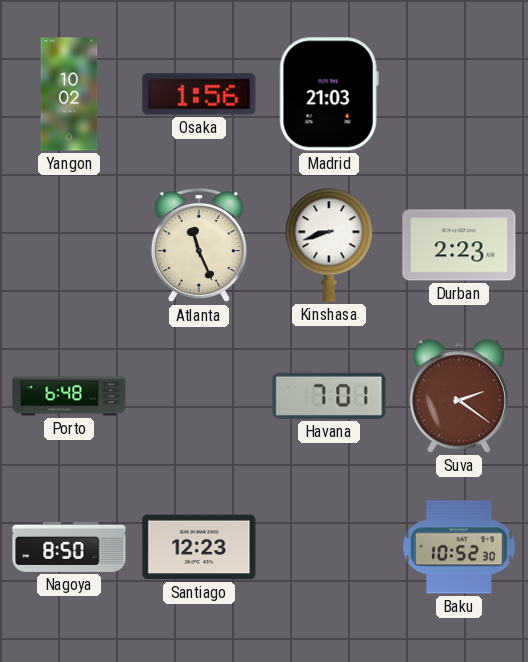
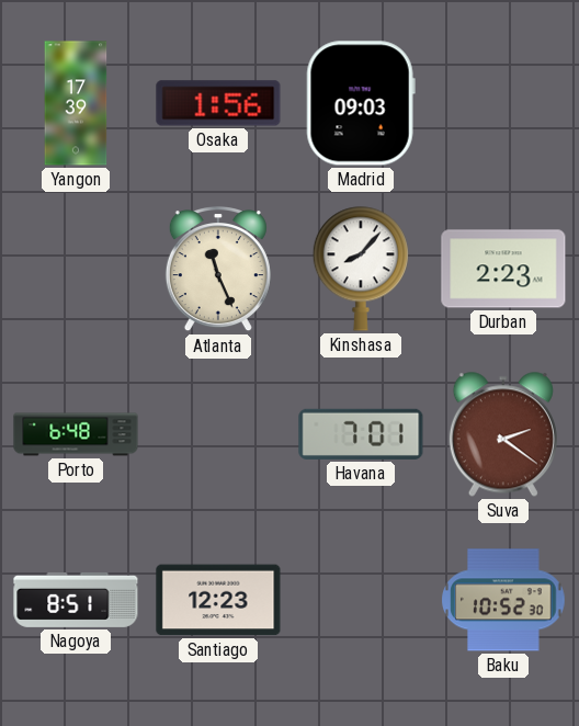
Yangon: 10:02 -> 17:39 (76, 103)
Madrid: 21:03 -> 09:03 (361, 103)
Kinshasa: 8:42 -> 8:07 (361, 269)
Nagoya: 8:50 -> 8:51 (76, 600)
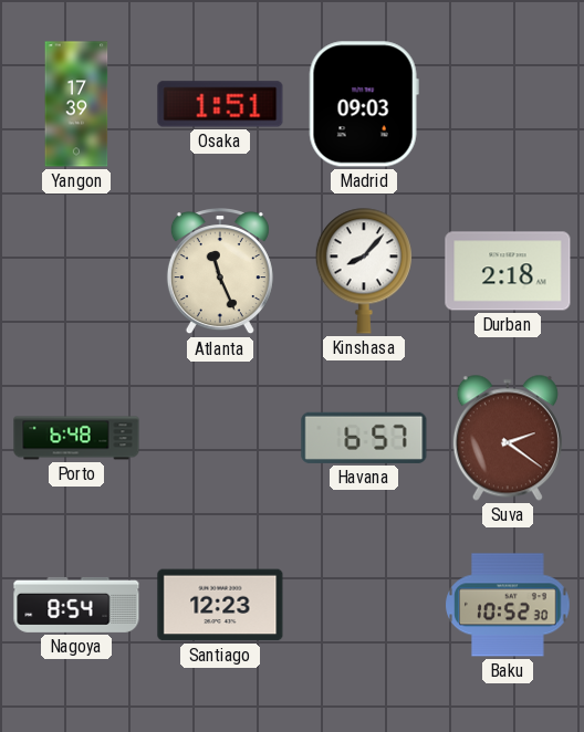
Osaka: 1:56 -> 1:51 (220, 104)
Durban: 2:23 -> 2:18 (508, 271)
Havana: 7:01 -> 6:57 (364, 438)
Nagoya: 8:51 -> 8:54 (76, 605)
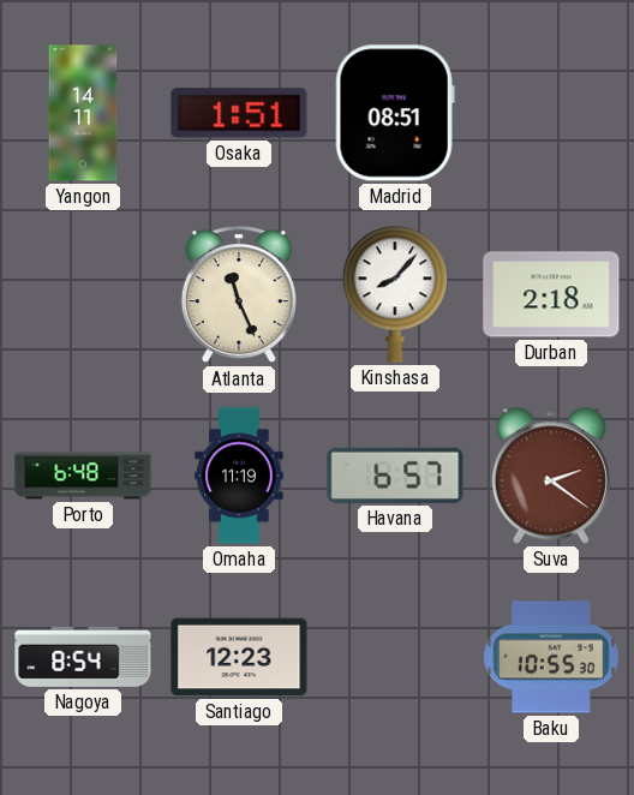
Yangon: 17:39 -> 14:11 (83, 113)
Madrid: 09:03 -> 08:51 (395, 113)
Omaha: none -> 11:19 (239, 476)
Baku: 10:52 -> 10:55 (551, 657)
